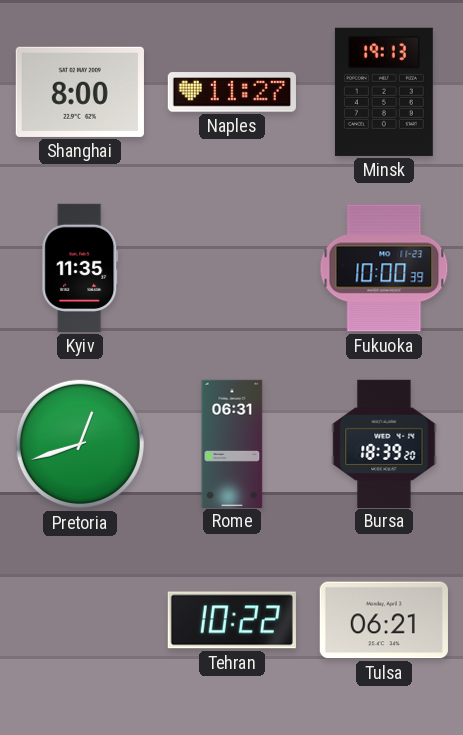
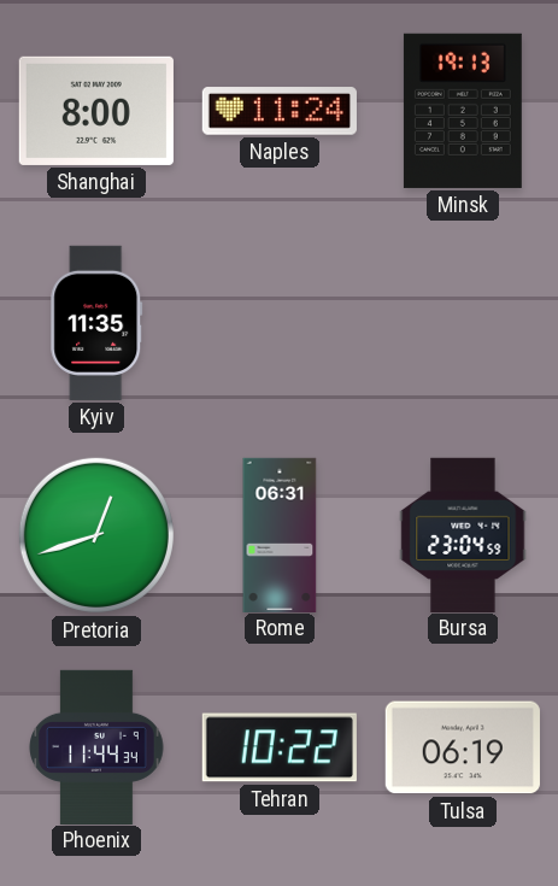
Naples: 11:27 -> 11:24 (280, 111)
Fukuoka: 10:00 -> none (384, 268)
Bursa: 18:39 -> 23:04 (463, 534)
Phoenix: none -> 11:44 (96, 746)
Tulsa: 06:21 -> 06:19 (463, 747)
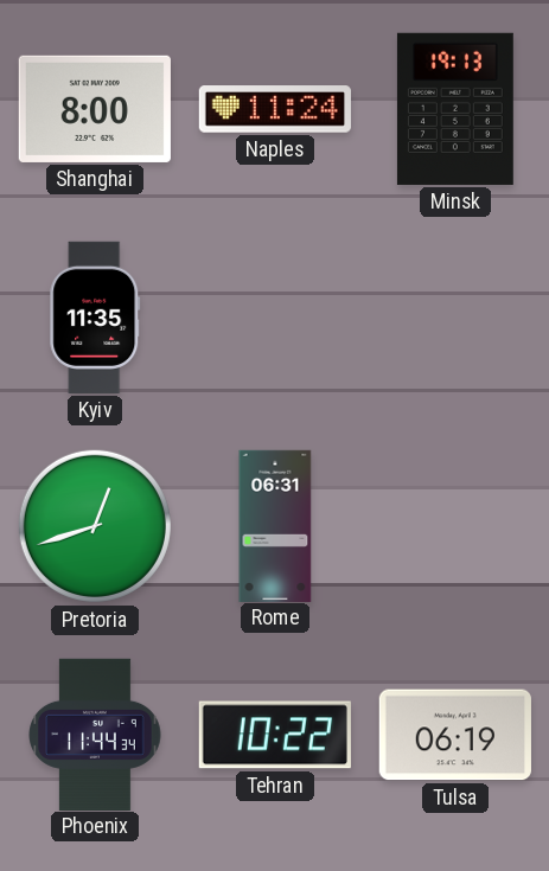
Bursa: 23:04 -> none (463, 534)
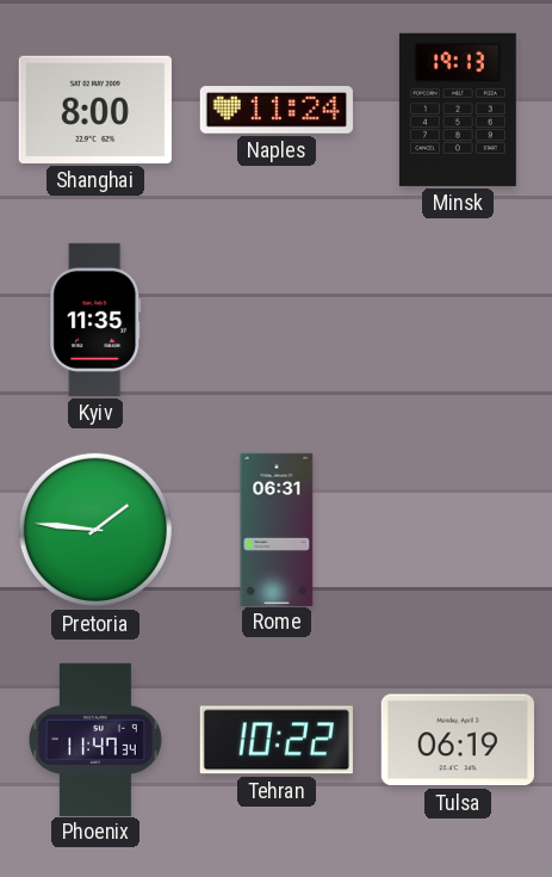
Pretoria: 12:42 -> 1:46 (95, 530)
Phoenix: 11:44 -> 11:47 (95, 739)
